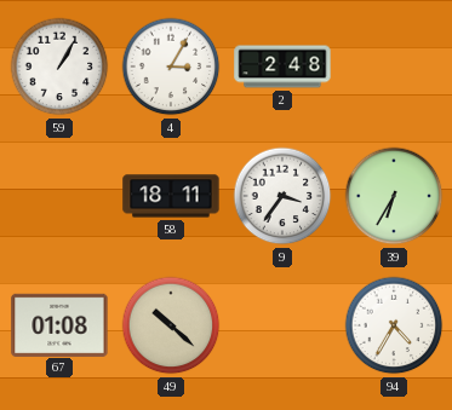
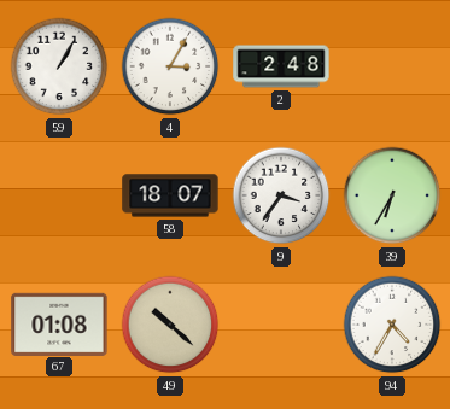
58: 18:11 -> 18:07 (170, 195)
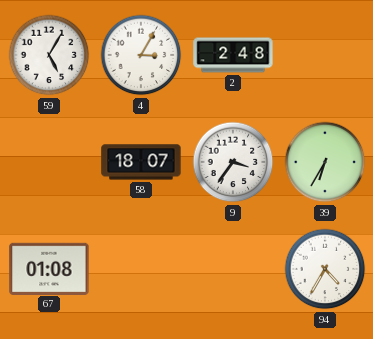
59: 1:05 -> 5:05 (49, 55)
49: 10:22 -> none (170, 325)
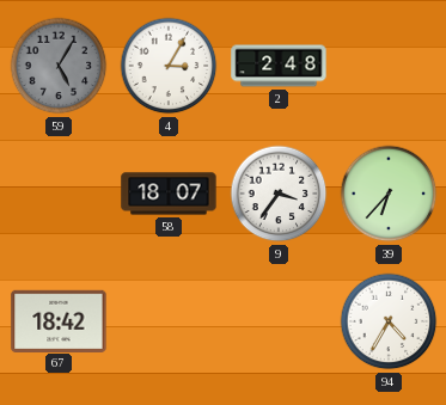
59 dial: white -> grey (59, 66)
39: 6:35 -> 6:37 (389, 194)
67: 01:08 -> 18:42 (59, 320)
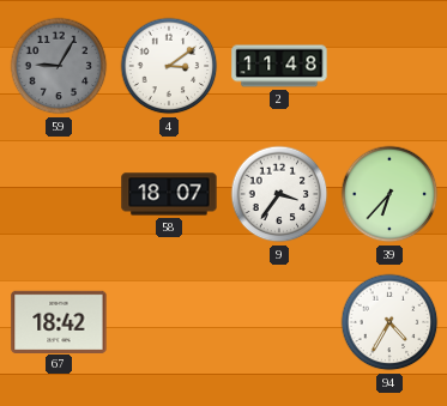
59: 5:05 -> 9:05 (59, 66)
4: 3:05 -> 3:09 (169, 66)
2: 2:48 -> 11:48 (279, 66)
